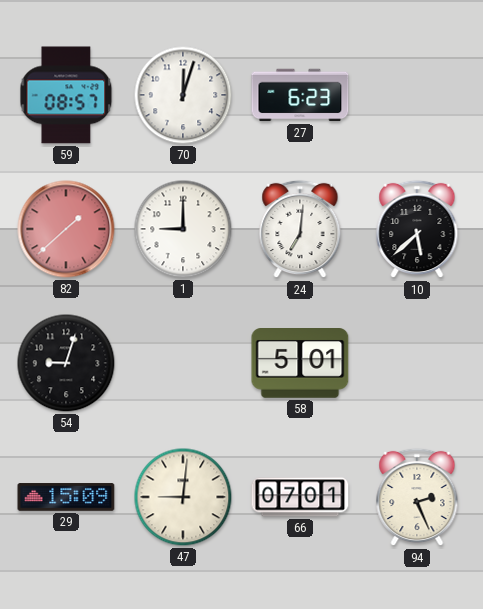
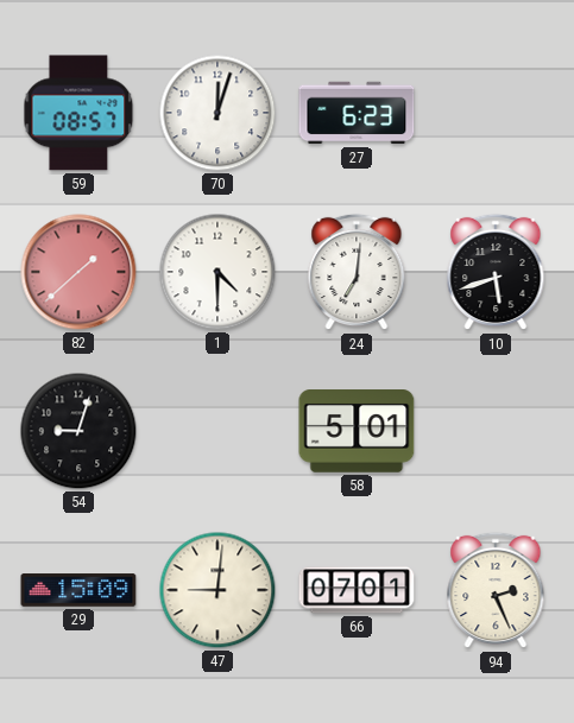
1: 9:00 -> 4:30 (217, 272)
10: 5:38 -> 5:42 (496, 272)
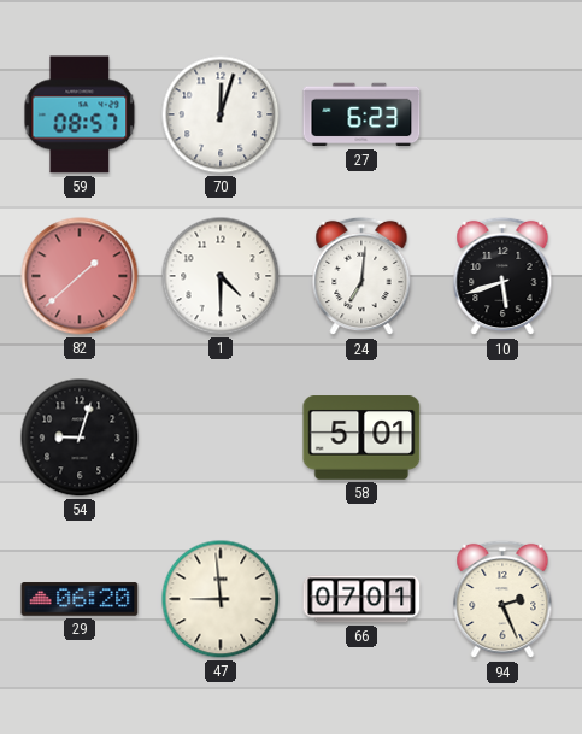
29: 15:09 -> 06:20 (80, 599)
47: 9:01 -> 8:59 (221, 599)
